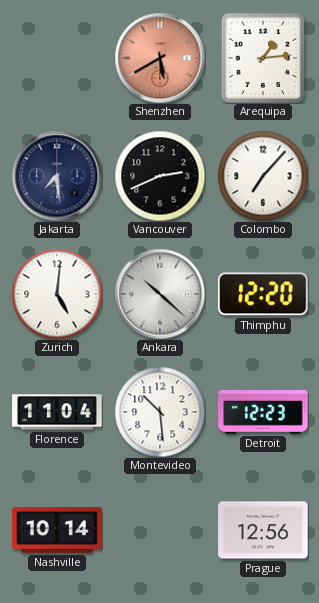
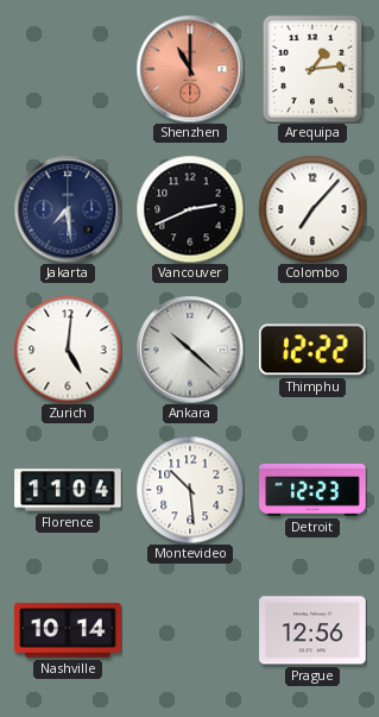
Shenzhen: 5:40 -> 11:00 (190, 69)
Thimphu: 12:20 -> 12:22 (312, 350)
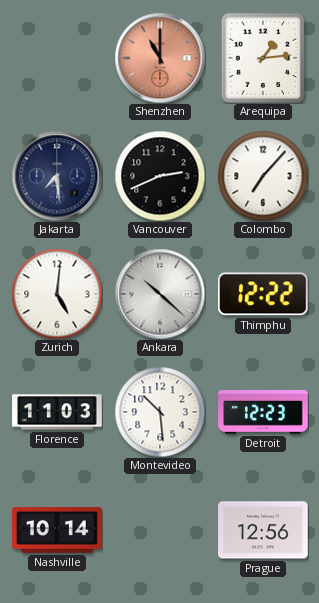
Florence: 11:04 -> 11:03 (57, 412)
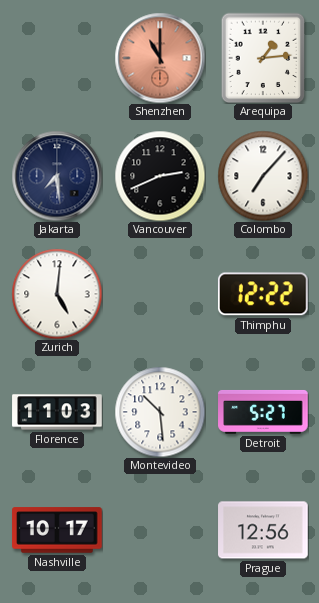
Ankara: 10:22 -> none (160, 294)
Detroit: 12:23 -> 5:27 (263, 412)
Nashville: 10:14 -> 10:17 (57, 530)
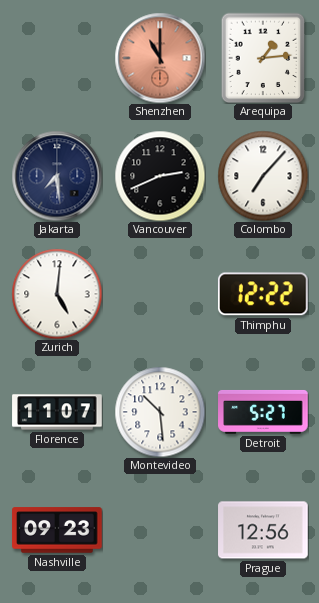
Florence: 11:03 -> 11:07 (57, 412)
Nashville: 10:17 -> 09:23 (57, 530)
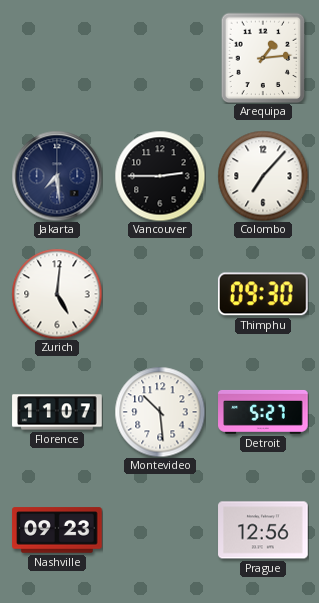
Shenzhen: 11:00 -> none (160, 58)
Vancouver: 2:41 -> 2:45 (160, 176)
Thimphu: 12:22 -> 09:30 (263, 294)
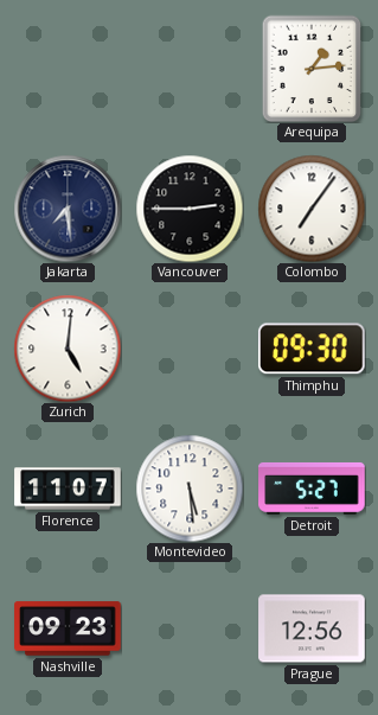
Colombo: 7:07 -> 7:06 (312, 209)
Montevideo: 10:29 -> 5:29 (190, 489)
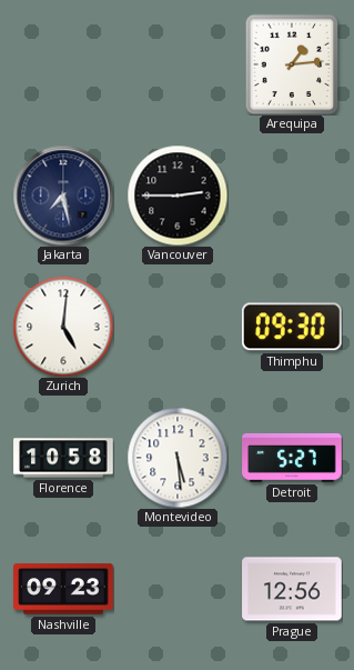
Jakarta: 7:29 -> 7:28 (63, 196)
Colombo: 7:06 -> none (312, 209)
Florence: 11:07 -> 10:58 (63, 458)
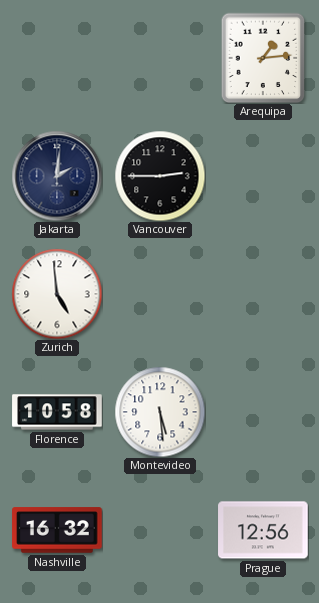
Jakarta: 7:28 -> 2:01 (57, 176)
Zurich: 5:01 -> 4:59 (57, 294)
Thimphu: 09:30 -> none (292, 327)
Detroit: 5:27 -> none (292, 458)
Nashville: 09:23 -> 16:32 (57, 530)
